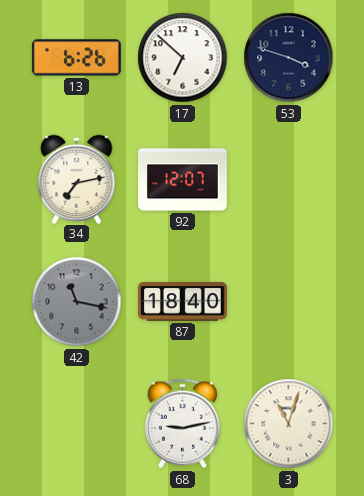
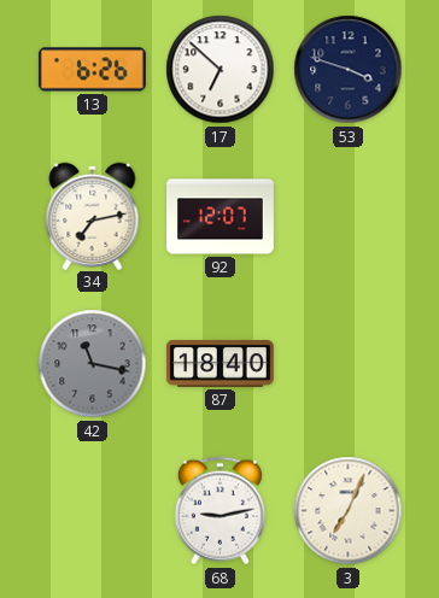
3: 11:03 -> 7:04 (349, 511)
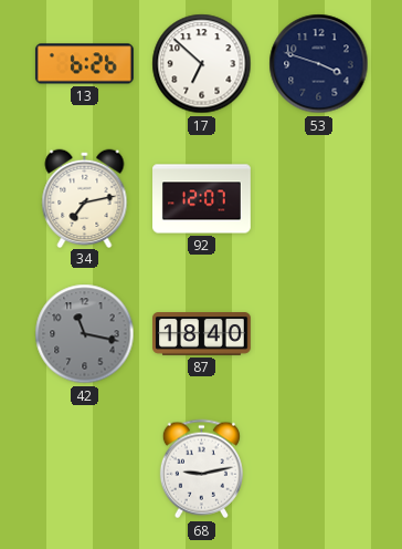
3: 7:04 -> none (349, 511)
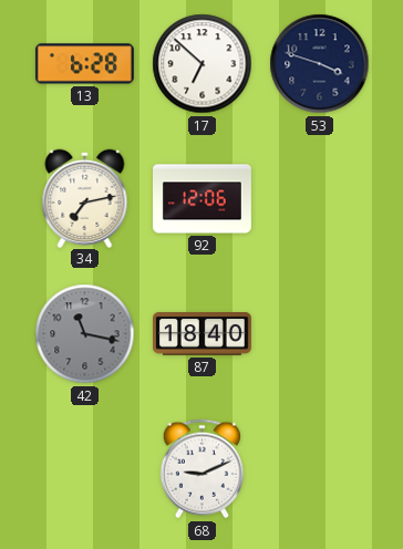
13: 6:26 -> 6:28 (84, 64)
92: 12:07 -> 12:06 (203, 199)
68: 9:13 -> 9:11 (201, 469)
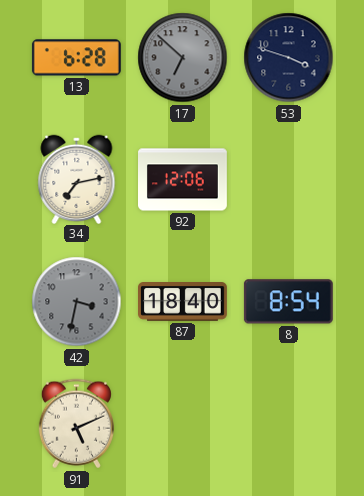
17 dial: white -> grey (183, 58)
42: 11:17 -> 3:32 (77, 302)
8: none -> 8:54 (288, 302)
91: none -> 5:11 (76, 424)
68: 9:11 -> none (201, 469)
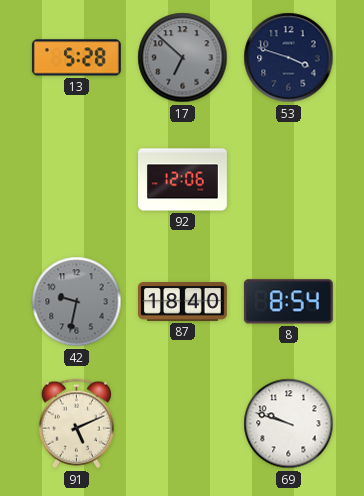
13: 6:28 -> 5:28 (76, 58)
34: 7:13 -> none (77, 179)
42: 3:32 -> 9:32 (77, 302)
69: none -> 9:48 (289, 424)
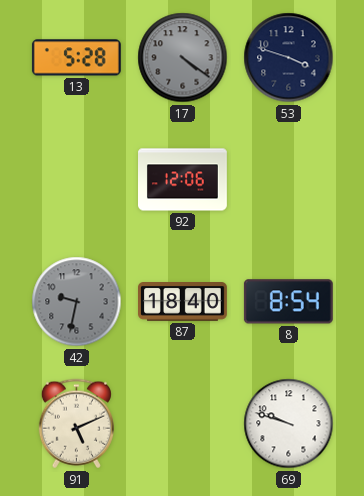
17: 6:52 -> 4:21 (183, 58)
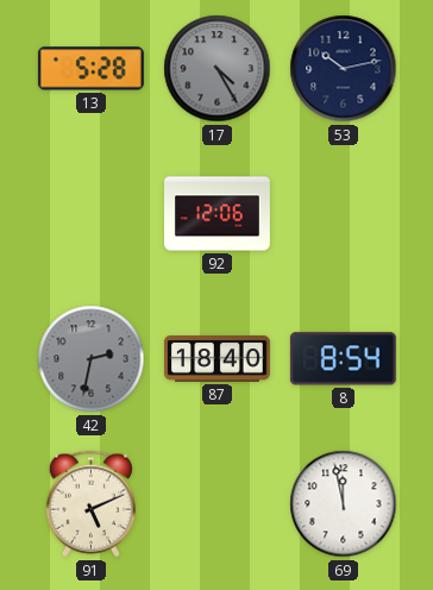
17: 4:21 -> 4:25 (218, 69)
53: 3:48 -> 10:13 (344, 69)
42: 9:32 -> 2:32 (92, 359)
69: 9:48 -> 11:58 (344, 504)
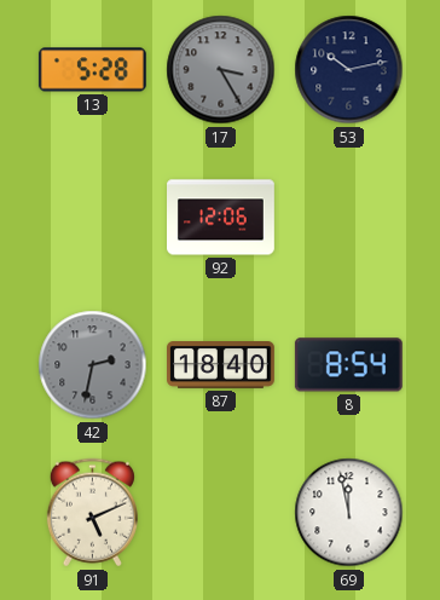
17: 4:25 -> 3:25 (221, 70)
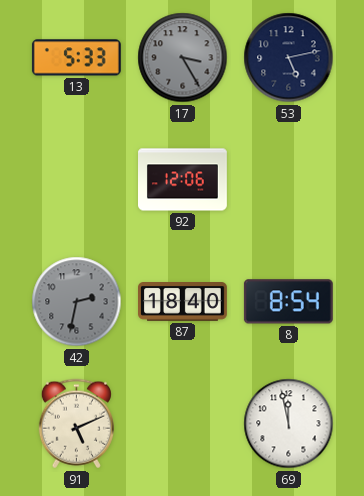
13: 5:28 -> 5:33 (76, 58)
53: 10:13 -> 5:13 (289, 58)
